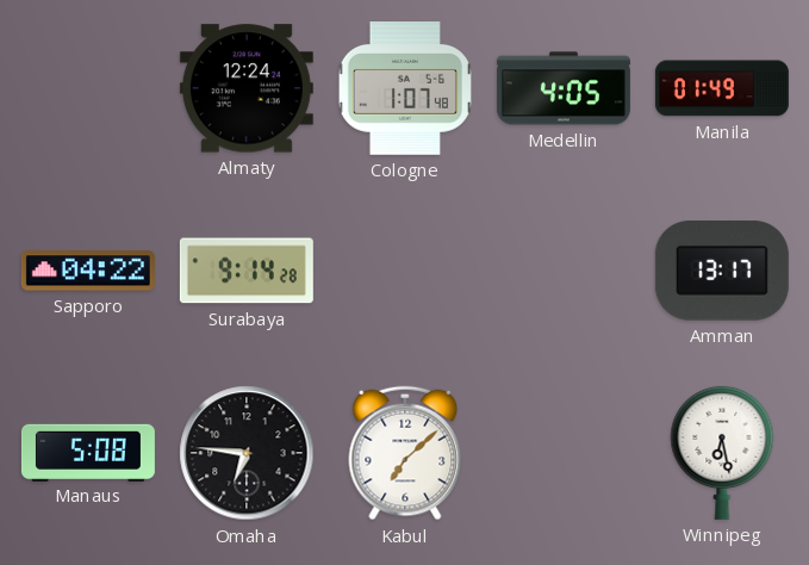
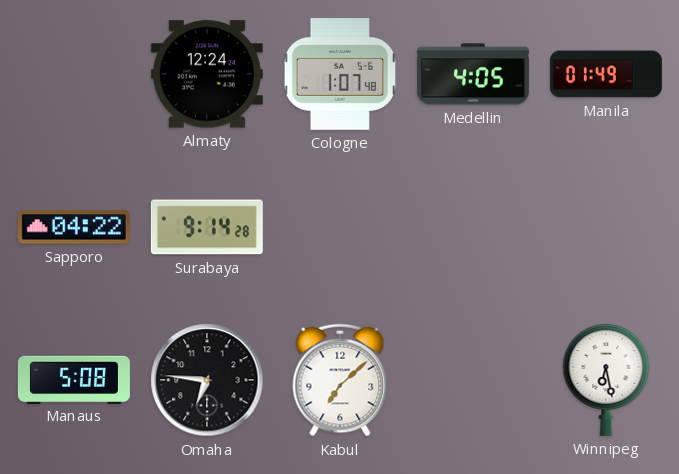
Amman: 13:17 -> none (722, 271)
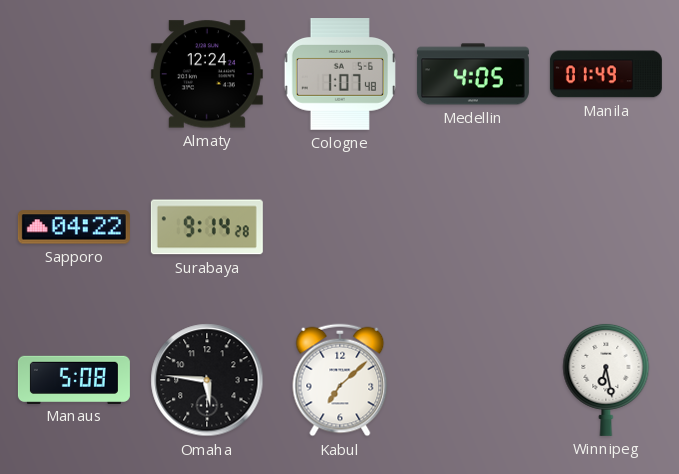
Omaha: 6:46 -> 5:46 (207, 380)
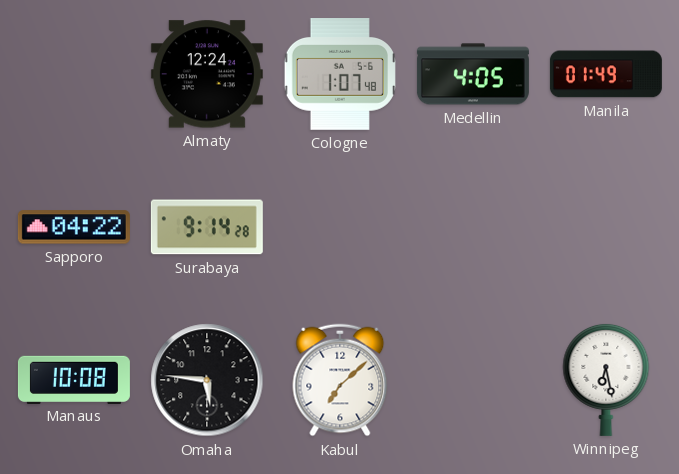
Manaus: 5:08 -> 10:08 (74, 379)
